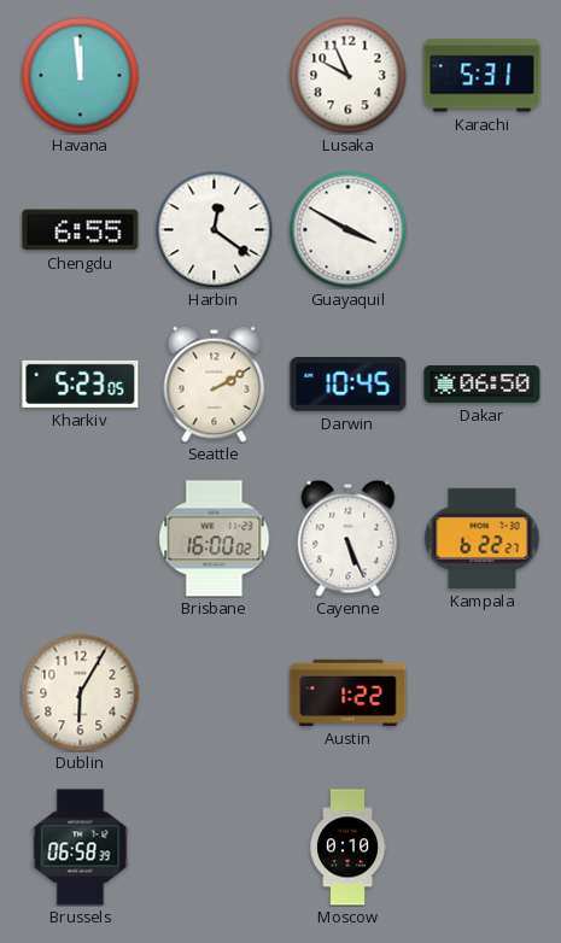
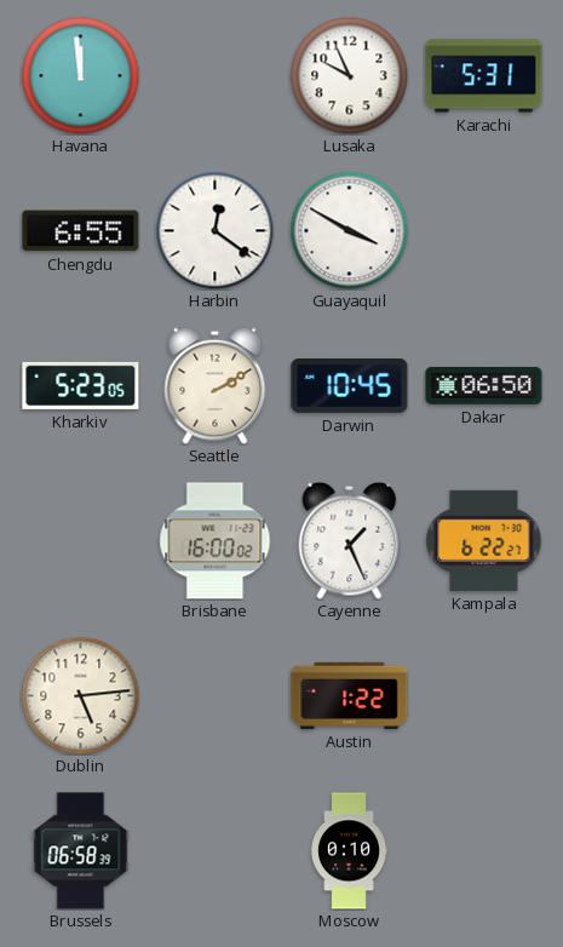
Cayenne: 5:26 -> 1:26 (350, 540)
Dublin: 6:05 -> 5:14 (80, 695)
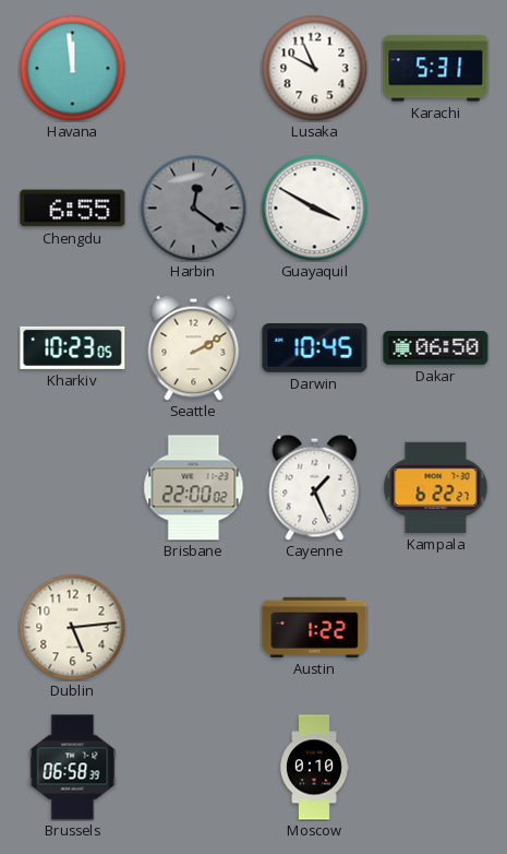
Harbin dial: white -> grey (193, 207)
Kharkiv: 5:23 -> 10:23 (73, 347)
Brisbane: 16:00 -> 22:00 (194, 488)
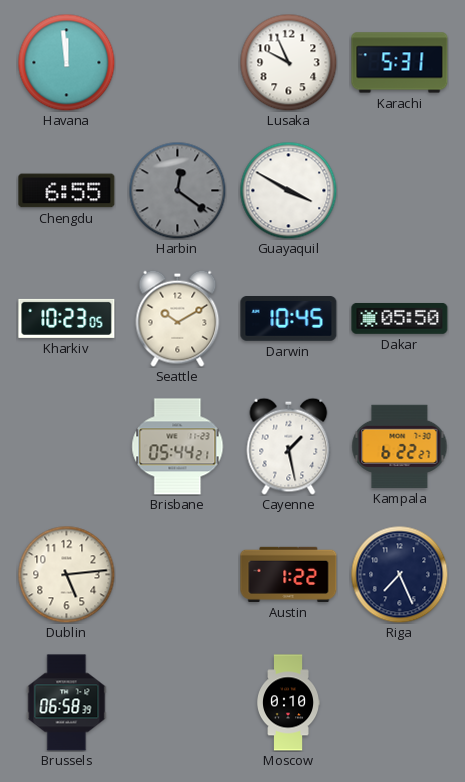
Seattle: 2:10 -> 10:10 (178, 318)
Dakar: 06:50 -> 05:50 (400, 318)
Brisbane: 22:00 -> 05:44 (178, 447)
Cayenne: 1:26 -> 1:28 (289, 446)
Riga: none -> 7:26 (399, 574)
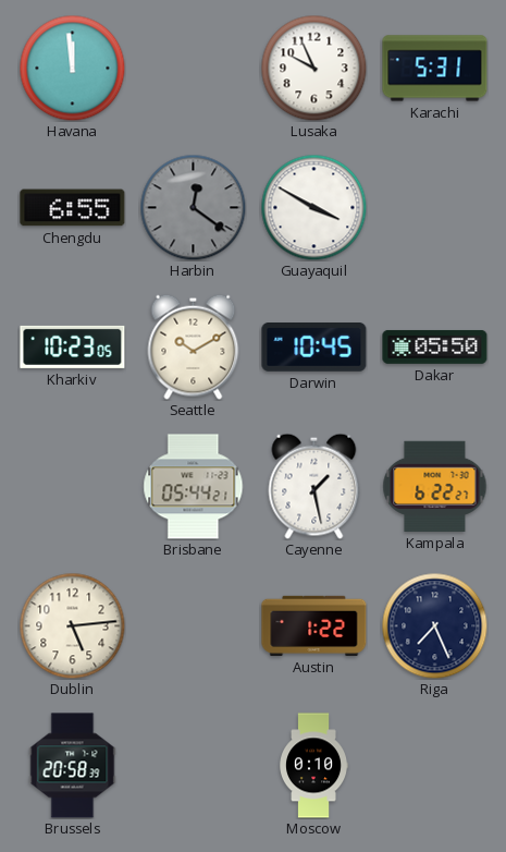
Brussels: 06:58 -> 20:58 (73, 766)
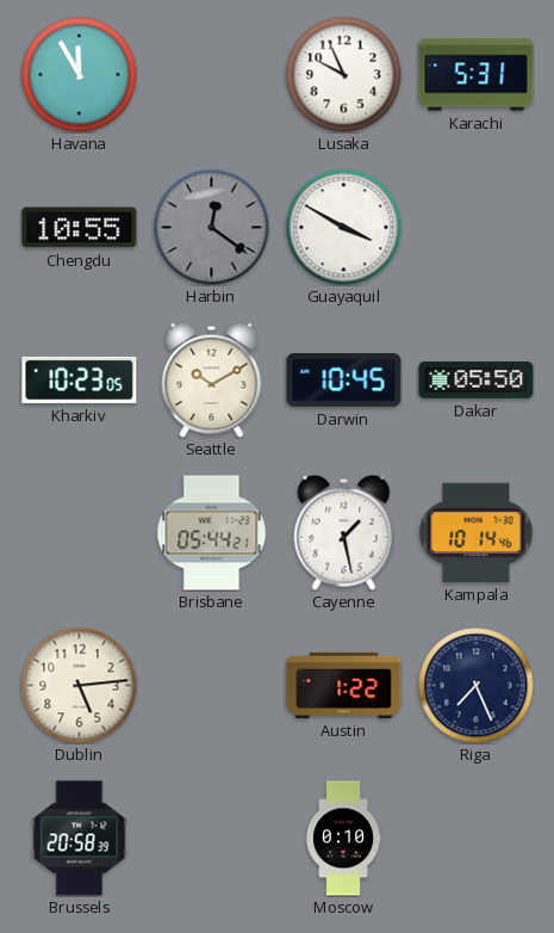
Havana: 11:59 -> 11:55 (79, 74)
Chengdu: 6:55 -> 10:55 (80, 228)
Kampala: 6:22 -> 10:14 (477, 532)
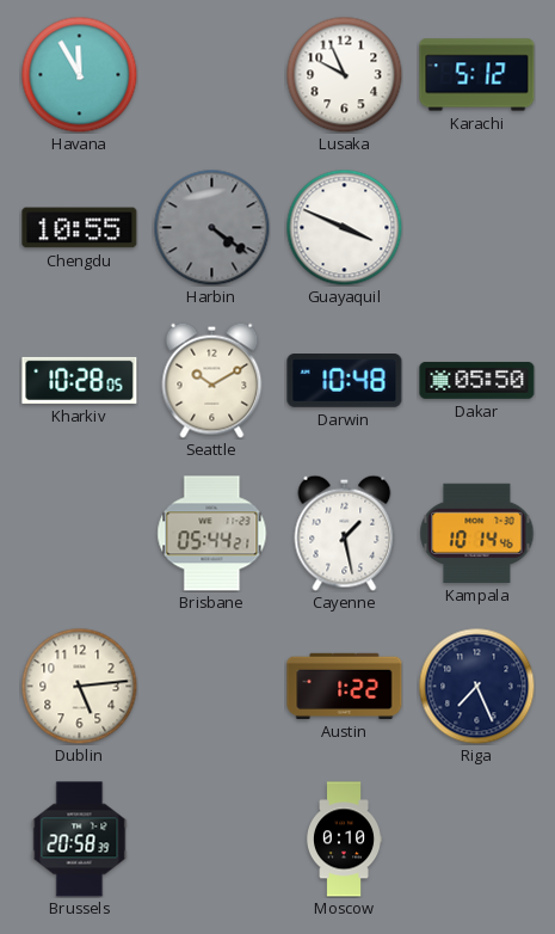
Karachi: 5:31 -> 5:12 (477, 75)
Harbin: 12:21 -> 4:21 (211, 227)
Guayaquil: 3:50 -> 3:49 (344, 227)
Kharkiv: 10:23 -> 10:28 (80, 380)
Darwin: 10:45 -> 10:48 (345, 381)
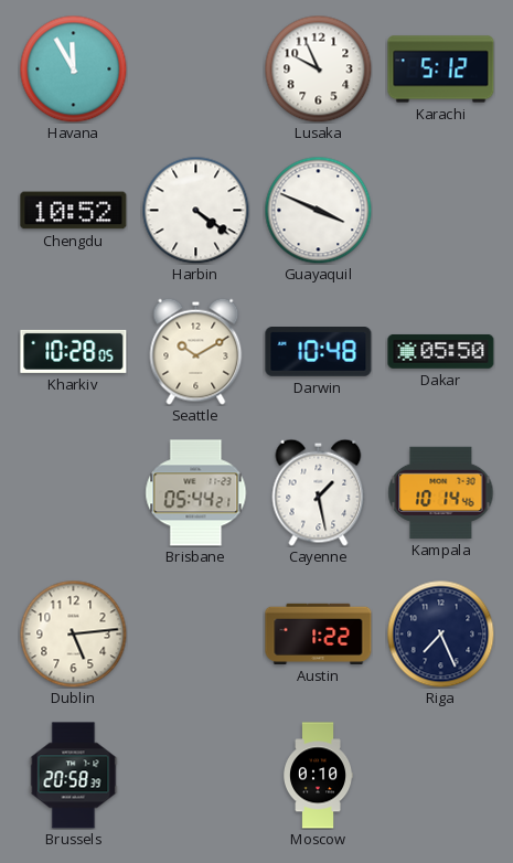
Chengdu: 10:55 -> 10:52 (74, 211)
Harbin dial: grey -> white (195, 210)
